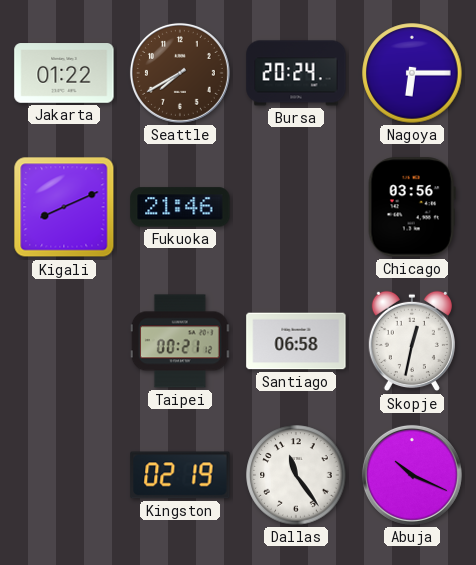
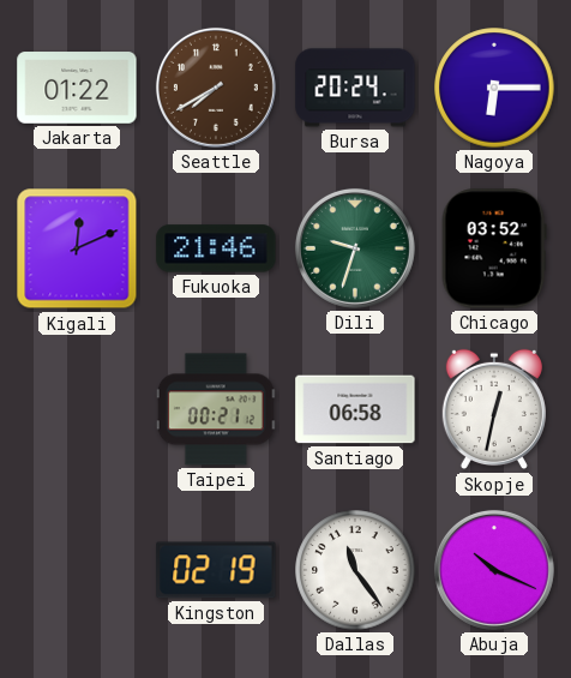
Kigali: 8:11 -> 12:11 (77, 248)
Dili: none -> 9:33 (355, 248)
Chicago: 03:56 -> 03:52 (494, 248)
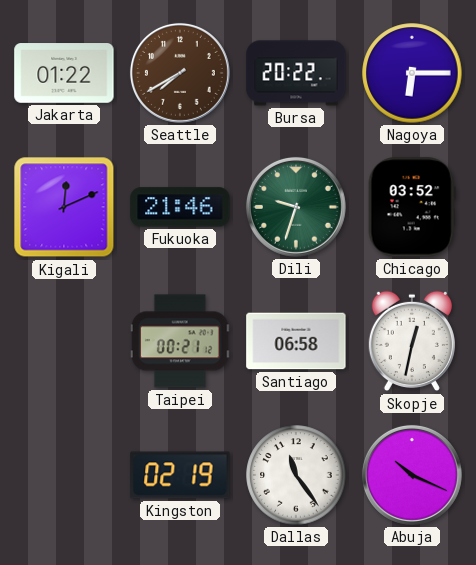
Bursa: 20:24 -> 20:22 (296, 73)
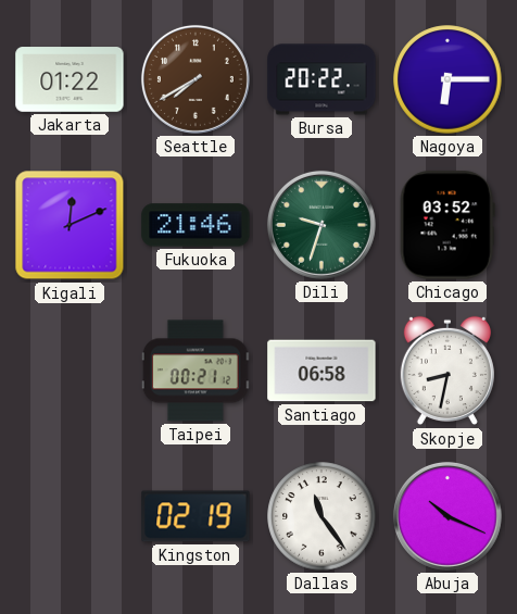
Skopje: 12:32 -> 8:32 (447, 371)
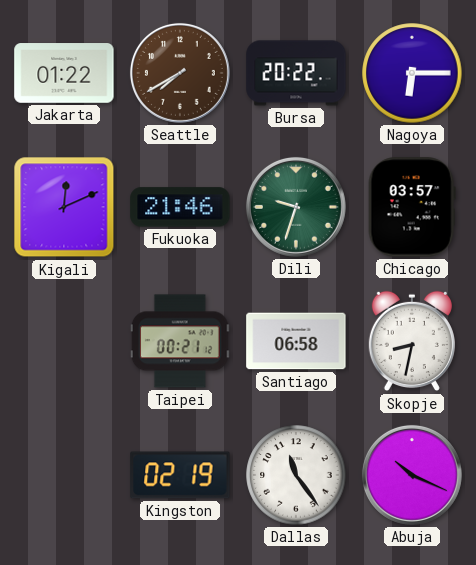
Chicago: 03:52 -> 03:57 (412, 207)
